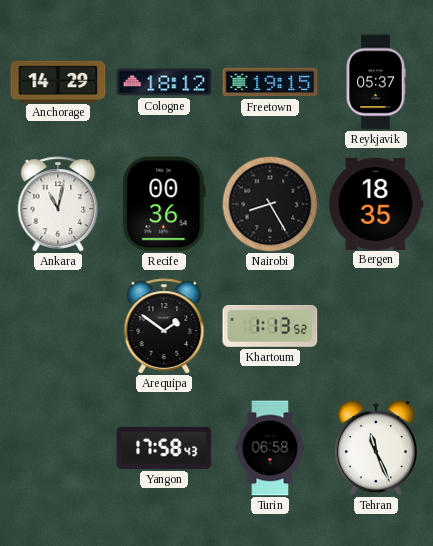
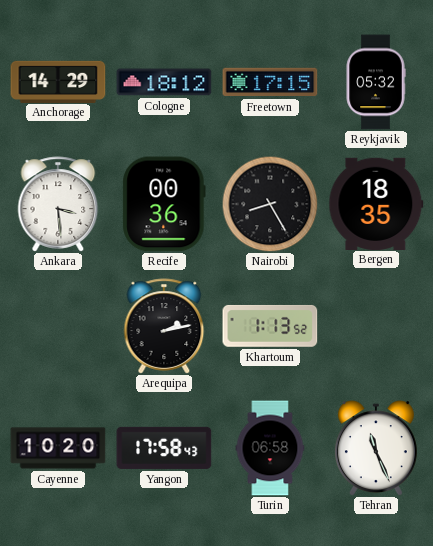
Freetown: 19:15 -> 17:15 (270, 82)
Reykjavik: 05:37 -> 05:32 (376, 82)
Ankara: 11:02 -> 3:29 (58, 204)
Arequipa: 1:51 -> 2:13 (164, 326)
Cayenne: none -> 10:20 (58, 448)
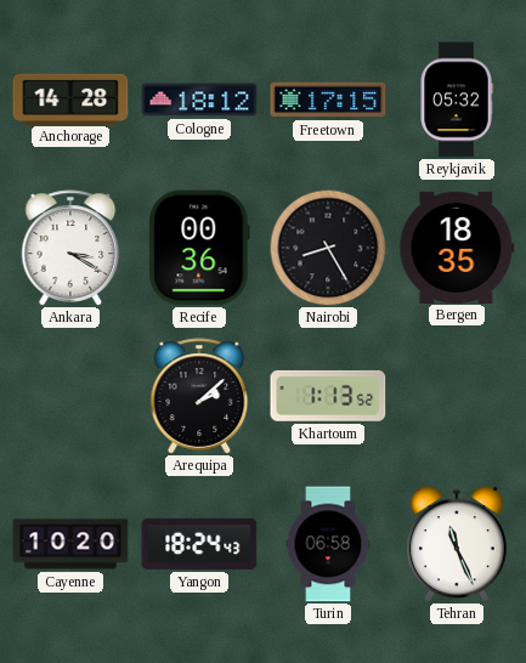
Anchorage: 14:29 -> 14:28 (70, 98)
Ankara: 3:29 -> 3:20 (70, 248)
Arequipa: 2:13 -> 2:08 (199, 396)
Yangon: 17:58 -> 18:24 (199, 544)
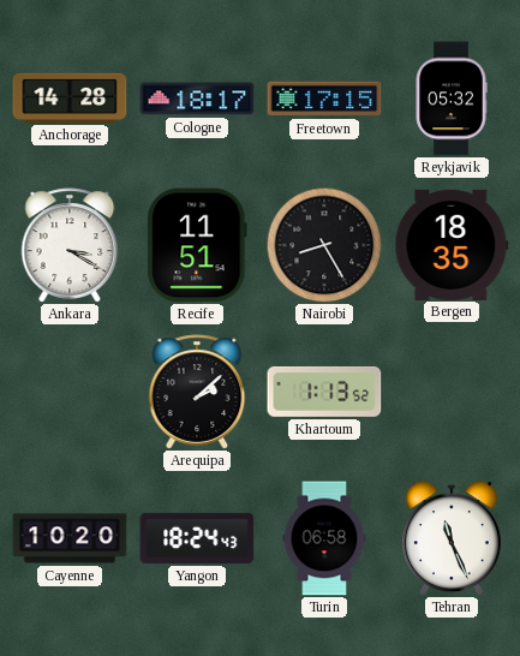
Cologne: 18:12 -> 18:17 (197, 99)
Recife: 00:36 -> 11:51 (197, 245)
